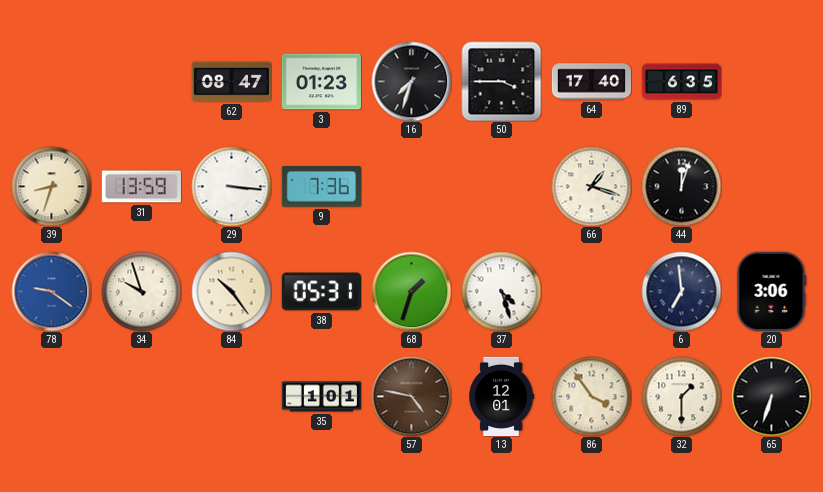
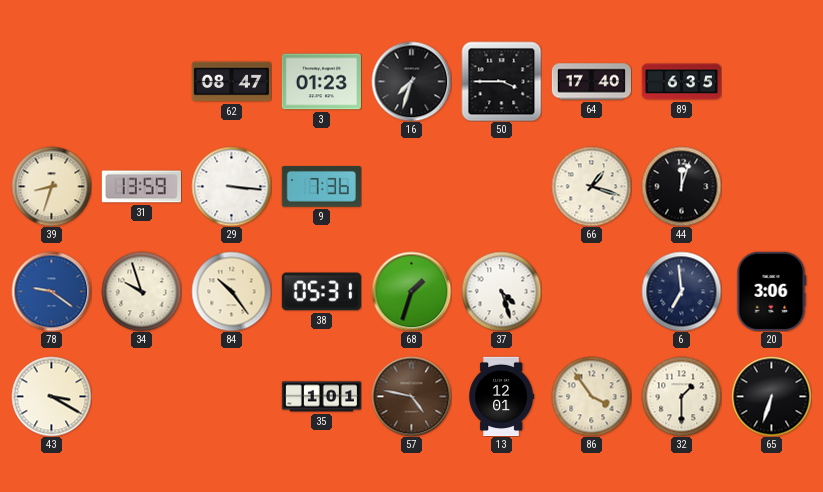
43: none -> 3:20 (51, 396)
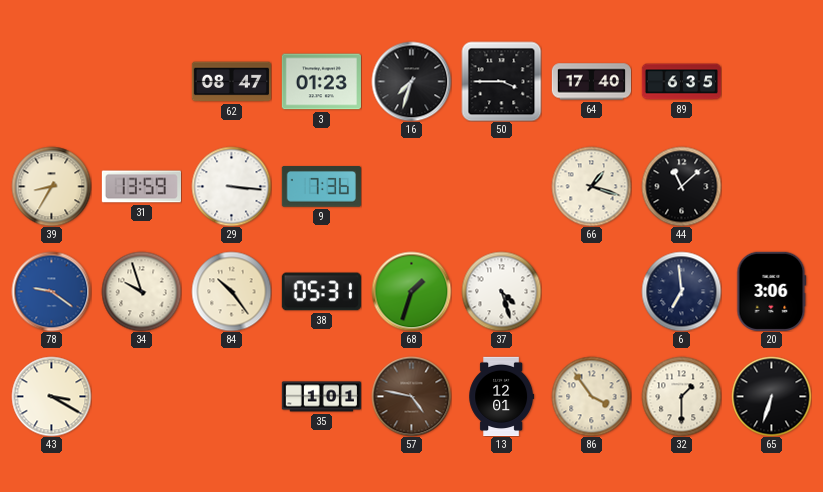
39: 8:33 -> 8:35 (51, 186)
44: 12:03 -> 11:08 (681, 186)
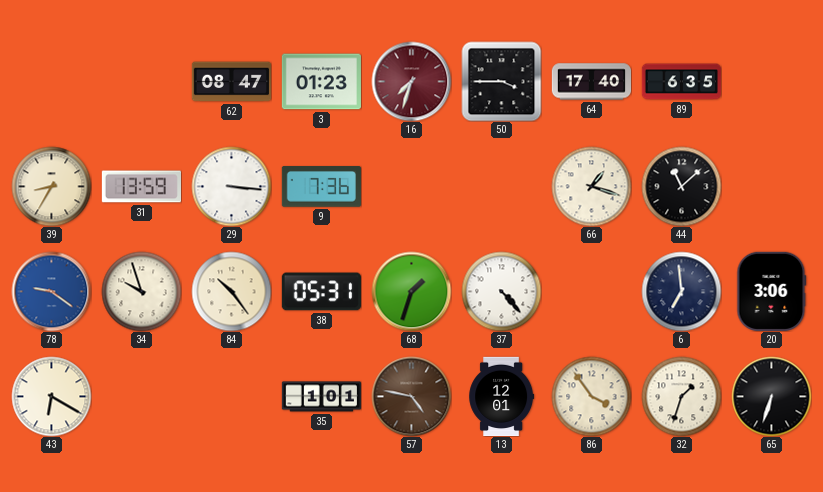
16 dial: black -> burgundy (411, 81)
37: 4:27 -> 4:23 (501, 291)
43: 3:20 -> 6:20 (51, 396)
32: 1:30 -> 1:33 (681, 396)
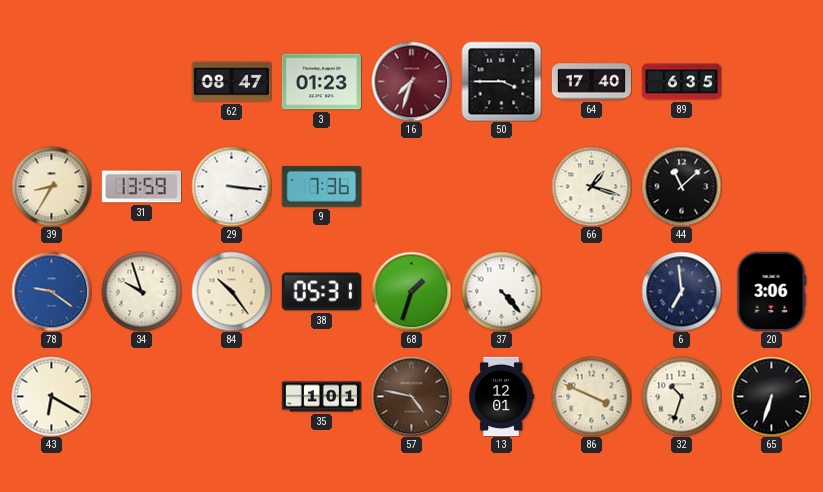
86: 3:54 -> 3:49 (591, 396)
32: 1:33 -> 10:33 (681, 396)
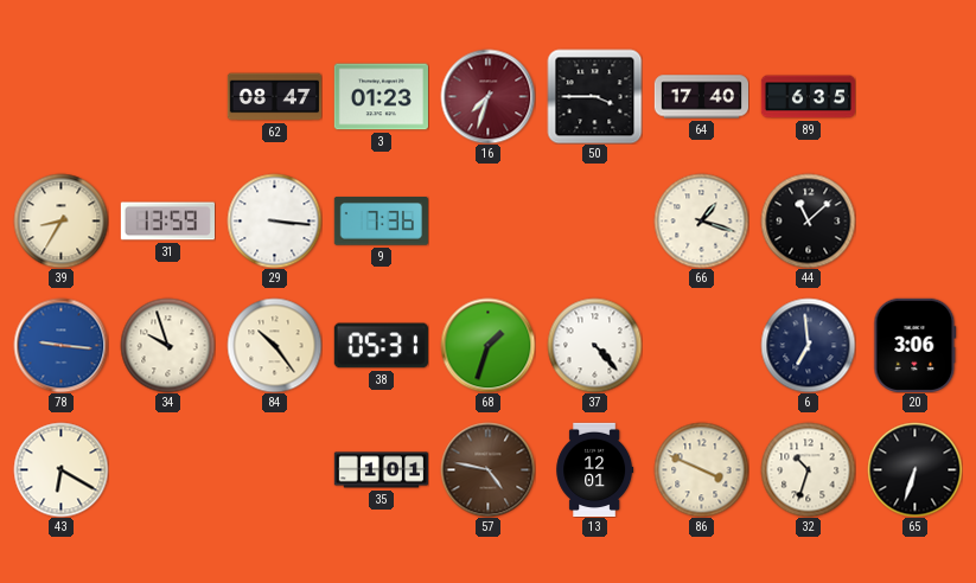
78: 9:21 -> 9:16 (60, 345)
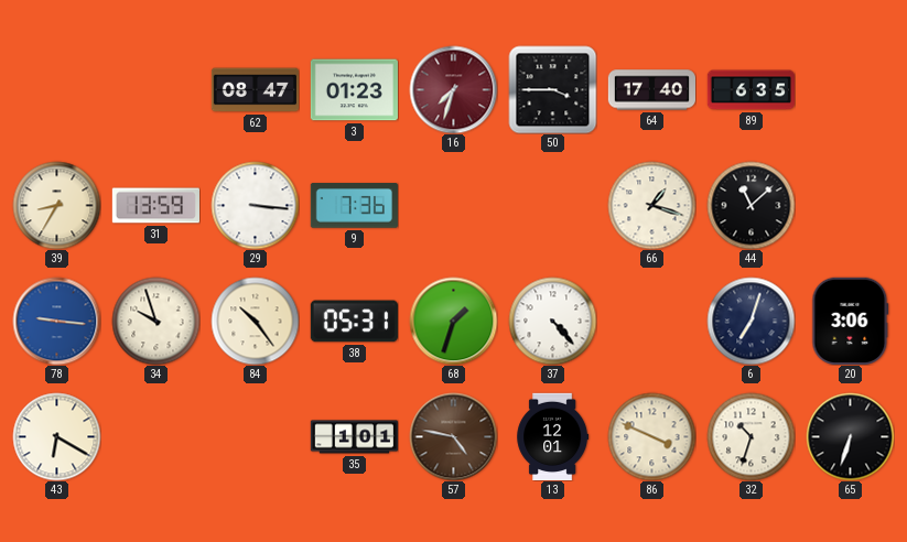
6: 6:59 -> 7:03 (751, 321)
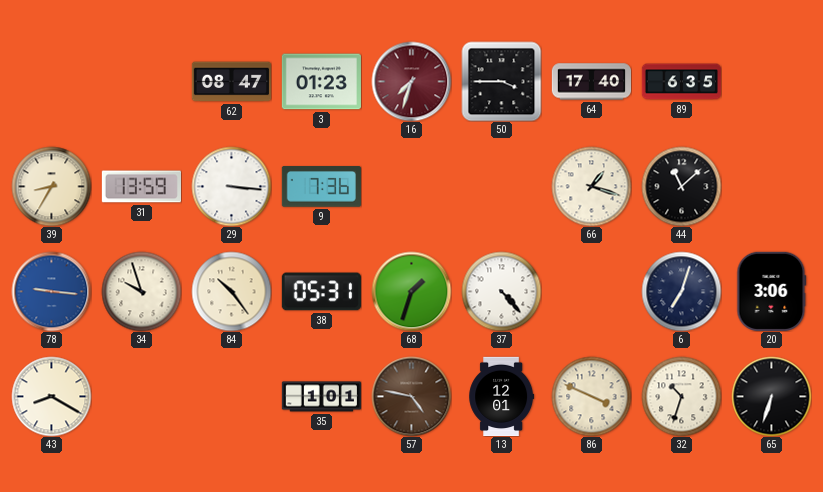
43: 6:20 -> 8:20 (51, 396)
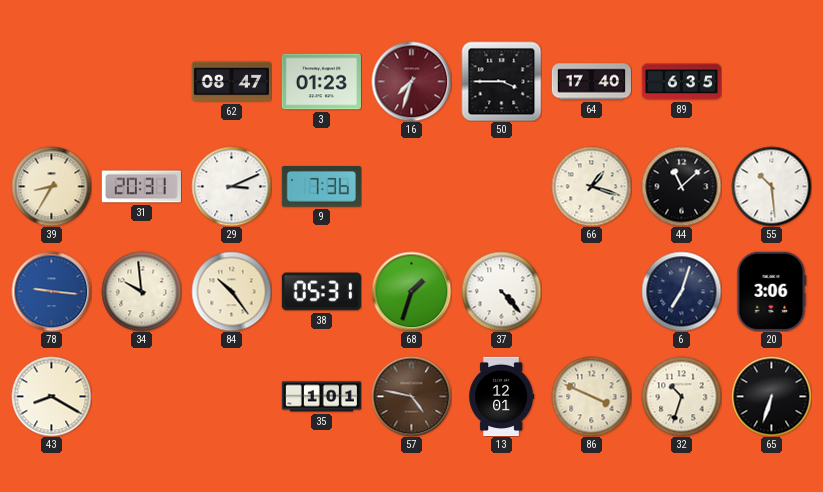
31: 13:59 -> 20:31 (141, 187)
29: 3:16 -> 3:11 (231, 186)
55: none -> 10:29 (771, 186)
34: 9:57 -> 9:59 (141, 291)
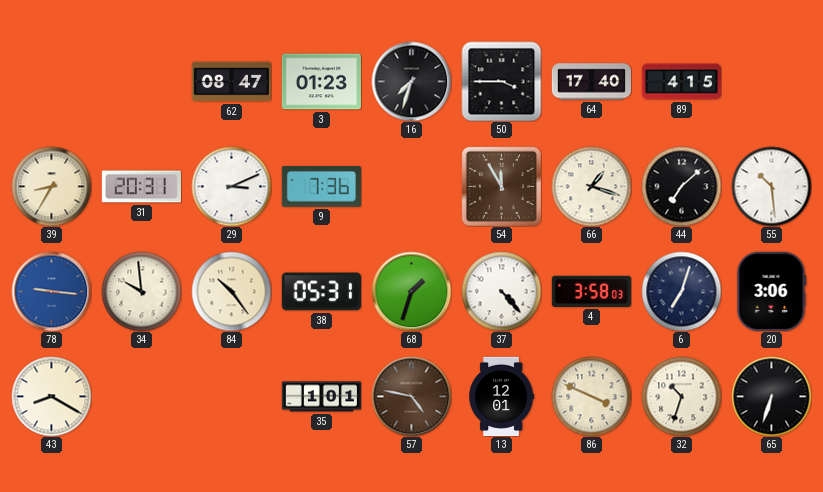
16 dial: burgundy -> black (411, 81)
89: 6:35 -> 4:15 (681, 82)
54: none -> 11:55 (501, 186)
44: 11:08 -> 7:08 (681, 186)
4: none -> 3:58 (591, 291)
